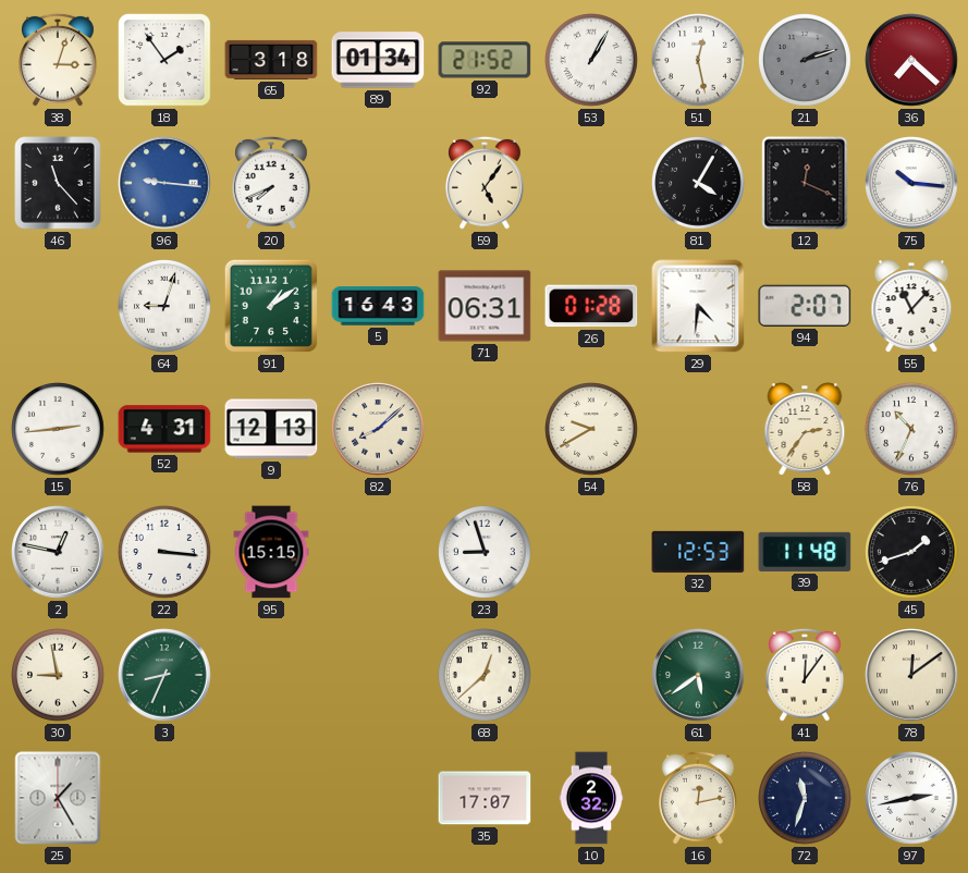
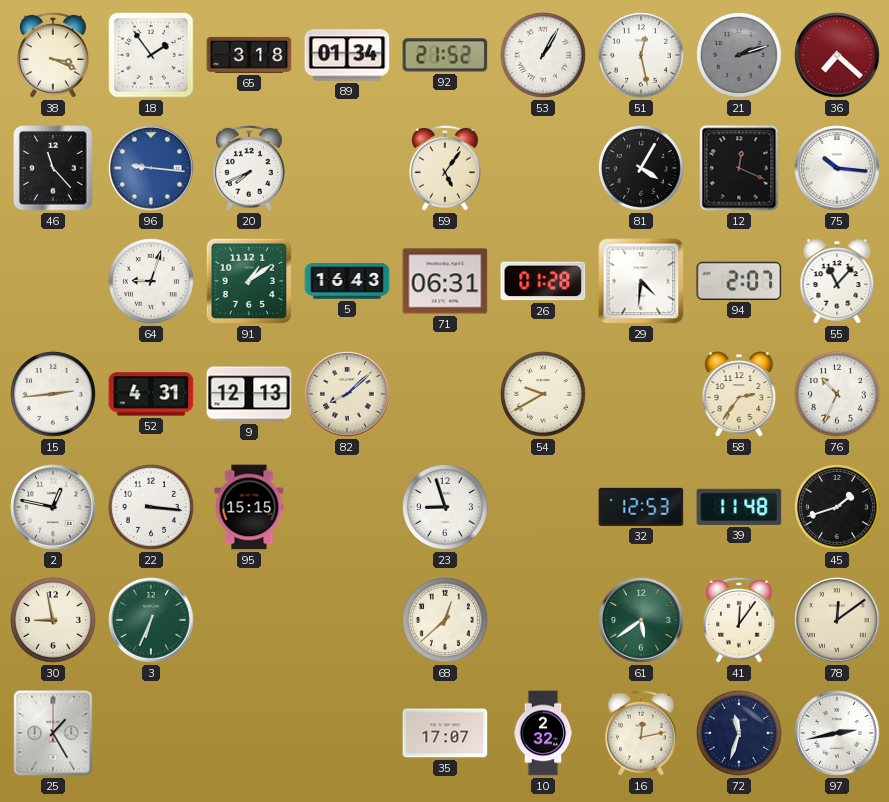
38: 3:03 -> 3:19 (54, 55)
3: 8:34 -> 6:34 (151, 620)
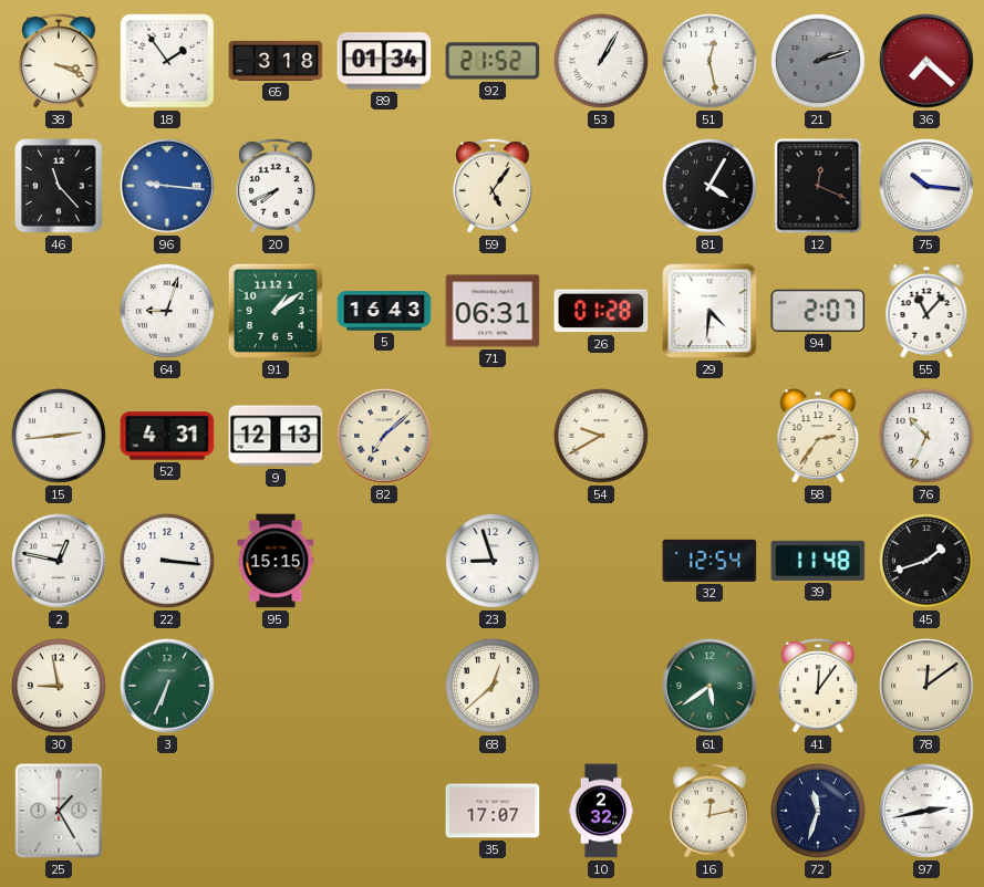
82: 8:08 -> 7:08 (384, 436)
32: 12:53 -> 12:54 (709, 561)
